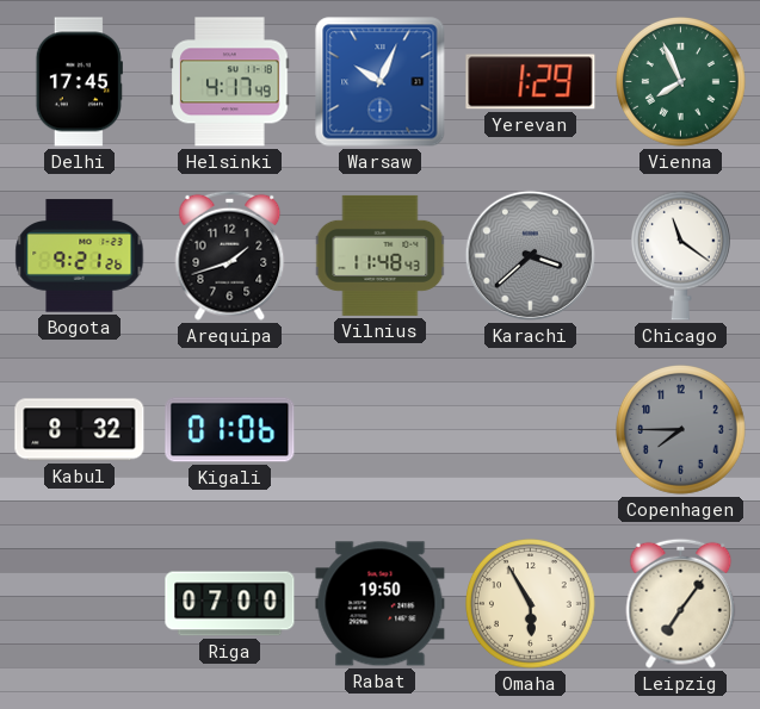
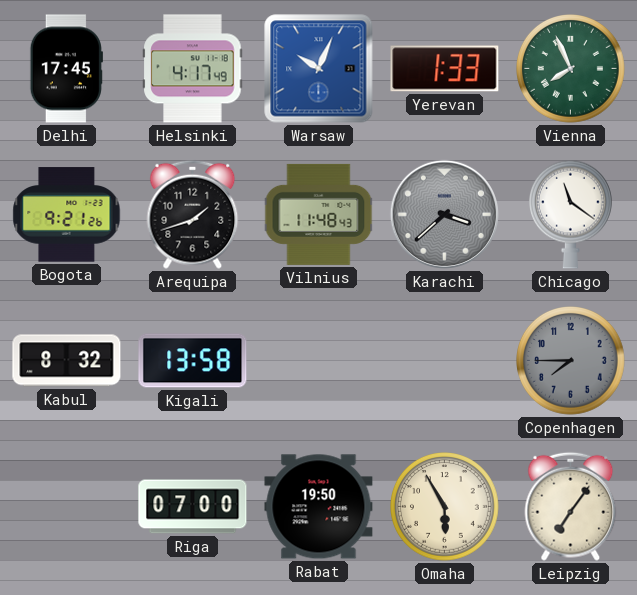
Yerevan: 1:29 -> 1:33 (445, 69)
Kigali: 01:06 -> 13:58 (193, 361)
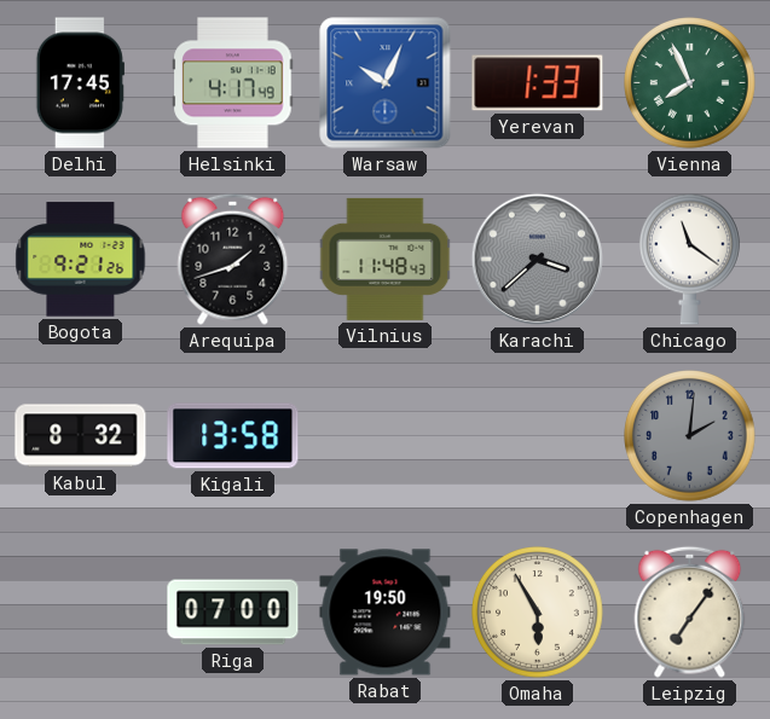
Copenhagen: 7:45 -> 2:01 (690, 436)
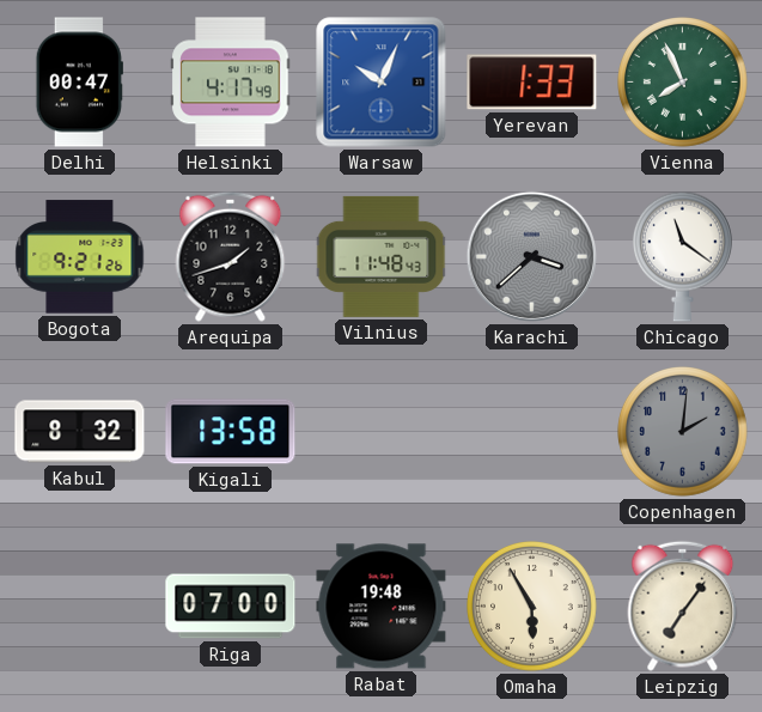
Delhi: 17:45 -> 00:47 (79, 83)
Rabat: 19:50 -> 19:48 (382, 607)
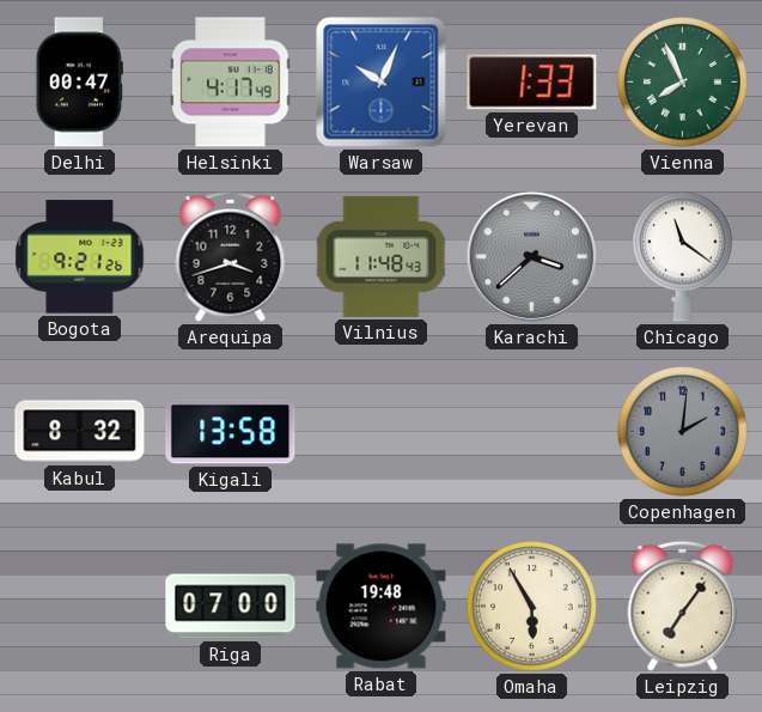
Arequipa: 1:42 -> 3:42 (231, 256)
